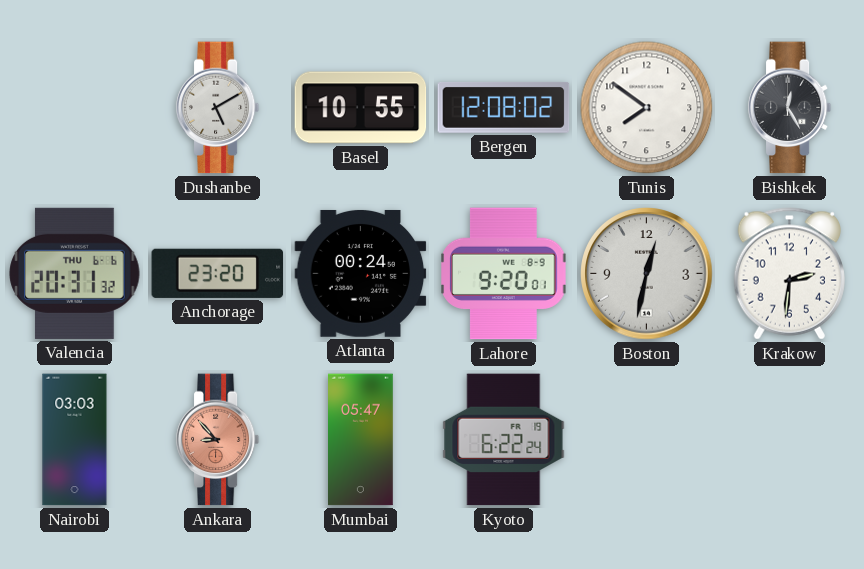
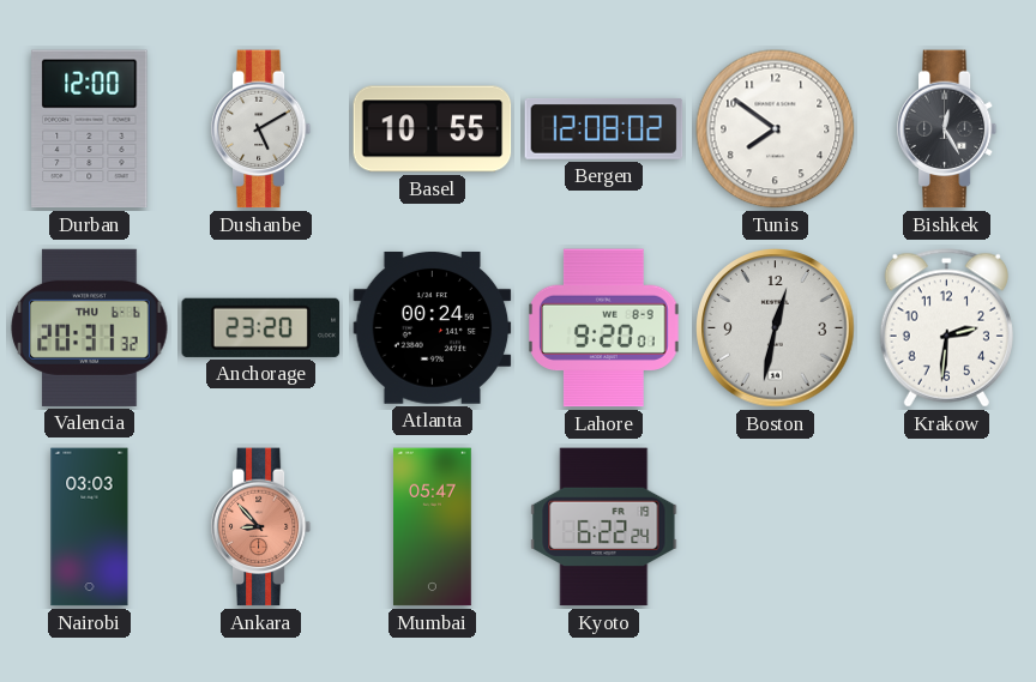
Durban: none -> 12:00 (90, 129)
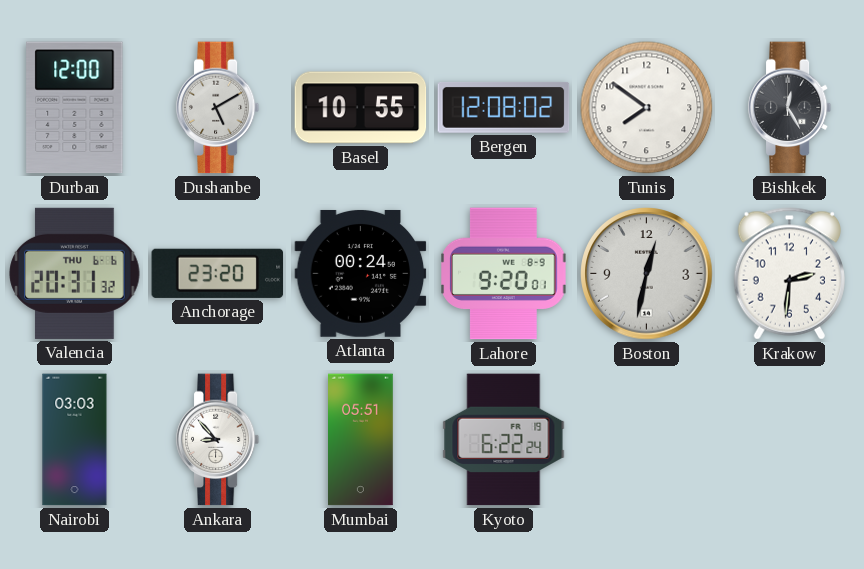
Ankara dial: salmon -> white (218, 440)
Mumbai: 05:47 -> 05:51 (361, 440)
